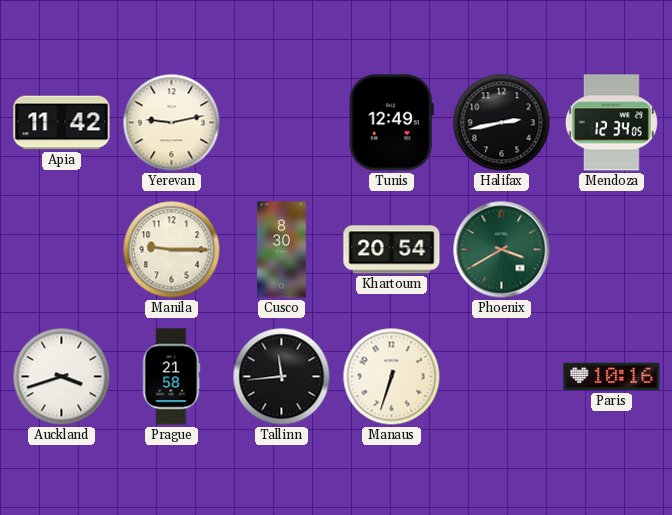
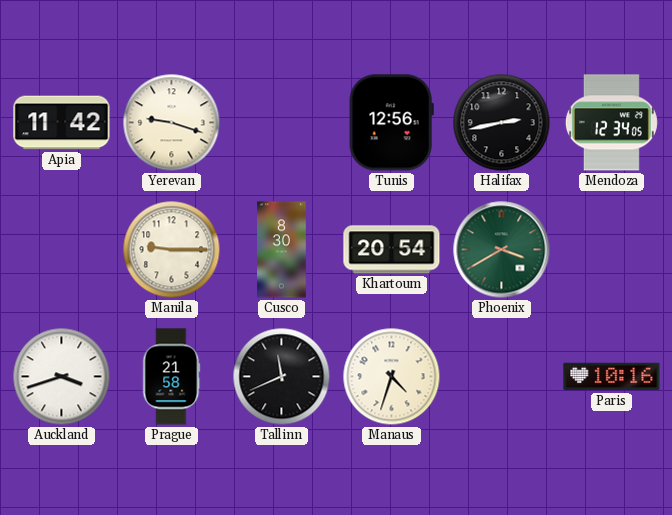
Yerevan: 9:13 -> 9:18 (172, 123)
Tunis: 12:49 -> 12:56 (391, 123)
Tallinn: 11:44 -> 11:41 (282, 377)
Manaus: 6:33 -> 4:33 (392, 377)
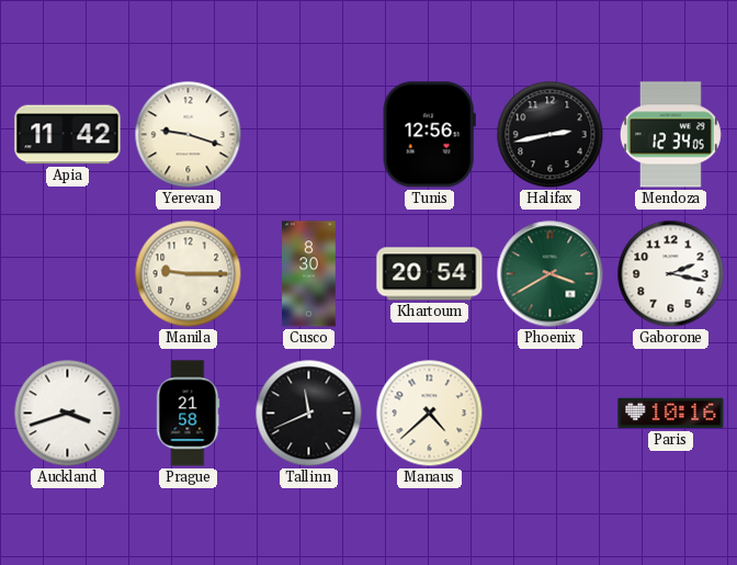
Gaborone: none -> 2:17 (671, 274)
Manaus: 4:33 -> 4:38 (430, 414)
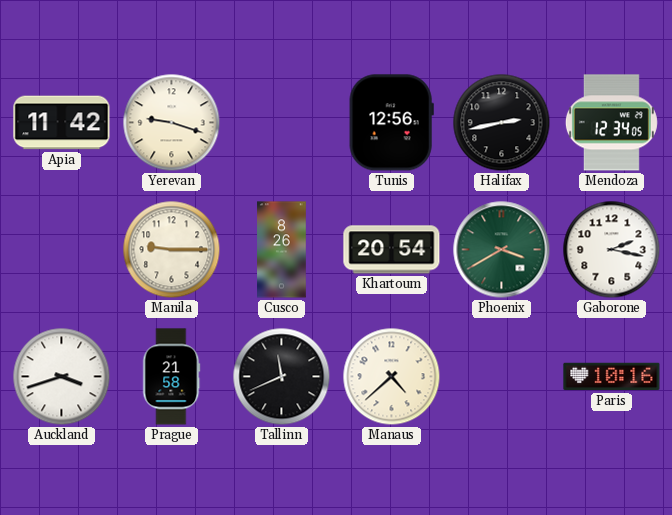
Cusco: 8:30 -> 8:26 (282, 250)
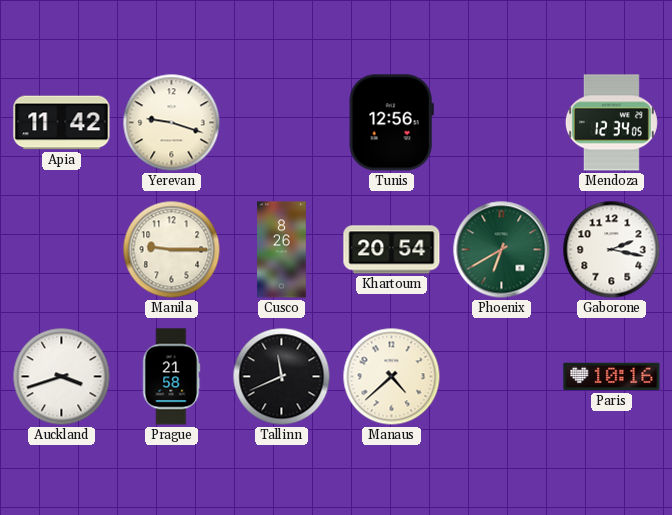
Halifax: 2:43 -> none (502, 123)
Phoenix: 3:40 -> 6:40 (502, 250)
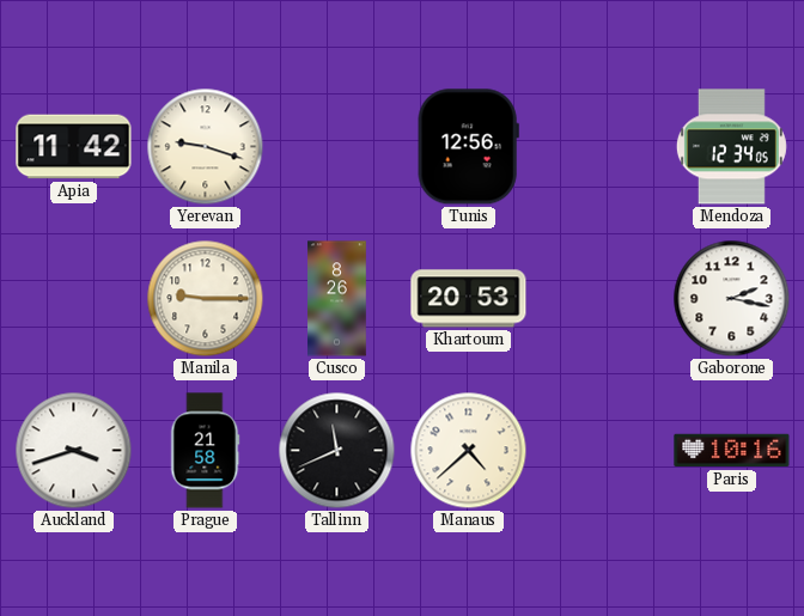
Khartoum: 20:54 -> 20:53 (469, 299)
Phoenix: 6:40 -> none (502, 250)
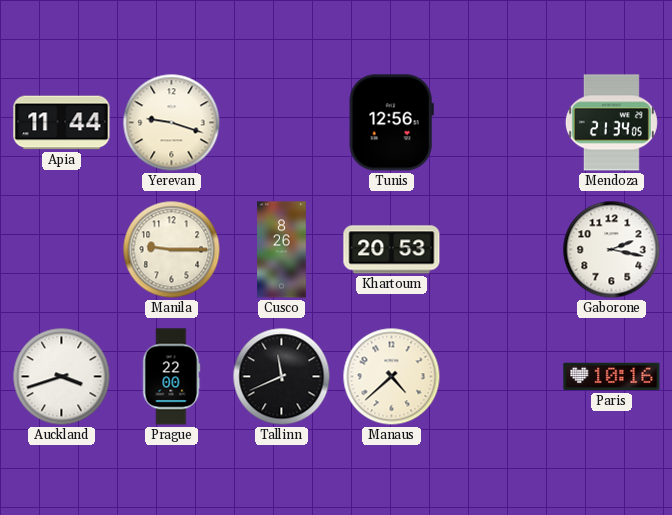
Apia: 11:42 -> 11:44 (62, 123)
Mendoza: 12:34 -> 21:34 (611, 123)
Prague: 21:58 -> 22:00 (171, 377)
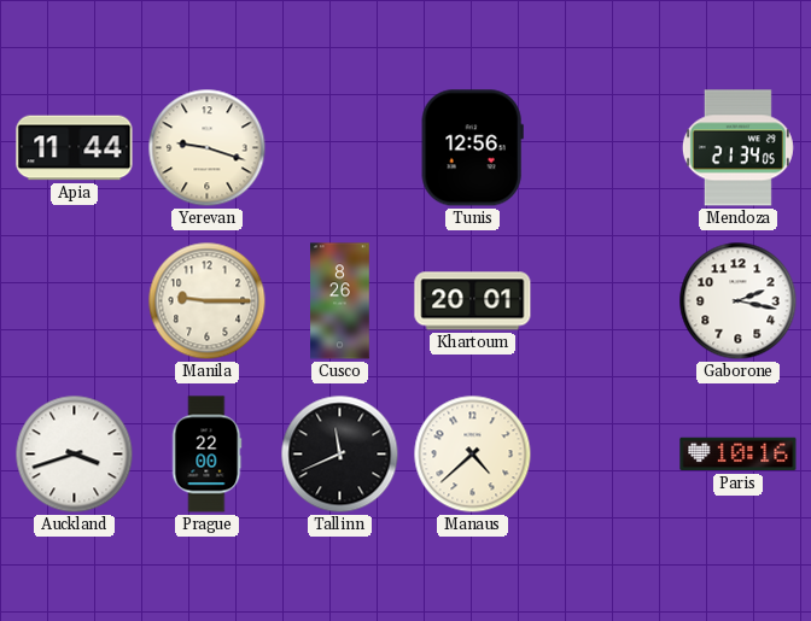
Khartoum: 20:53 -> 20:01 (473, 301)
